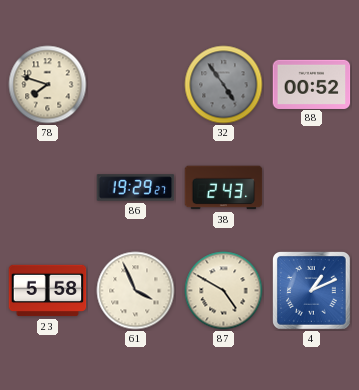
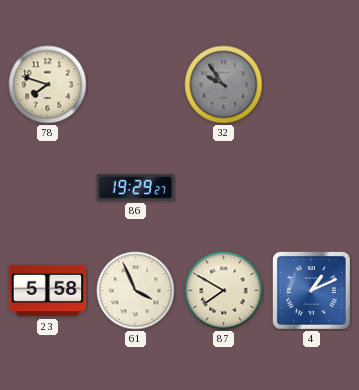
32: 4:54 -> 9:54 (224, 85)
88: 00:52 -> none (312, 84)
38: 2:43 -> none (224, 188)
87: 4:50 -> 7:50 (224, 291)
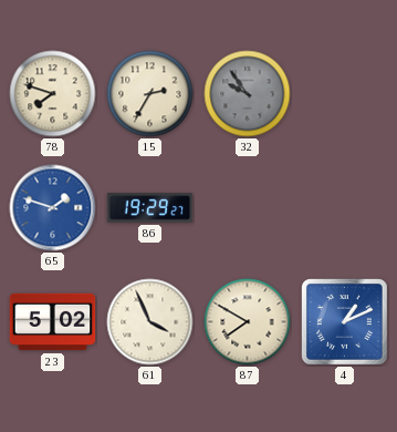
15: none -> 2:35 (150, 94)
65: none -> 1:48 (53, 208)
23: 5:58 -> 5:02 (53, 322)
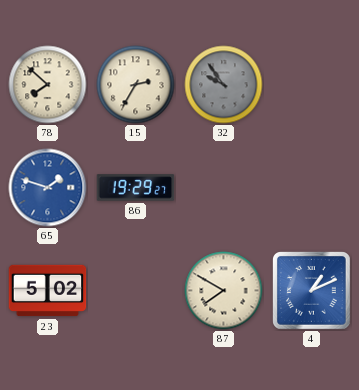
78: 7:48 -> 7:52 (48, 85)
61: 3:56 -> none (150, 322)
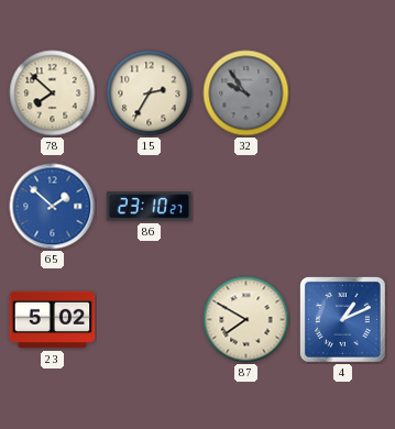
65: 1:48 -> 1:52 (53, 207)
86: 19:29 -> 23:10 (150, 207)
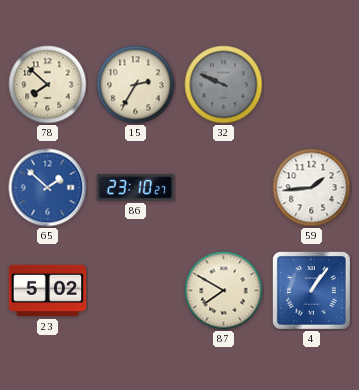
32: 9:54 -> 9:49 (224, 85)
59: none -> 1:44 (312, 188)
4: 1:11 -> 1:06 (312, 291)
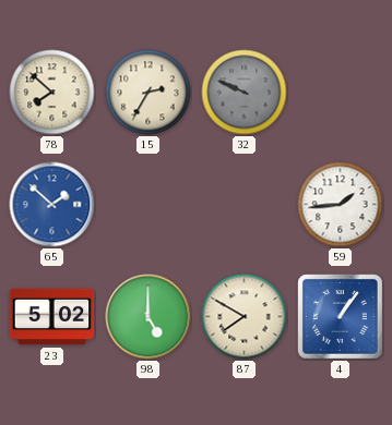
86: 23:10 -> none (136, 188)
98: none -> 5:00 (149, 317)
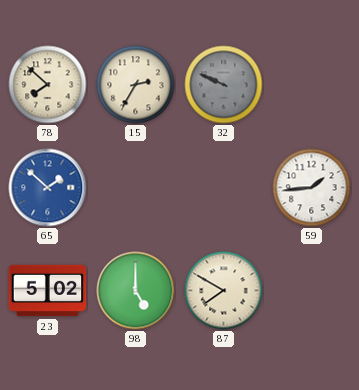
4: 1:06 -> none (341, 317)
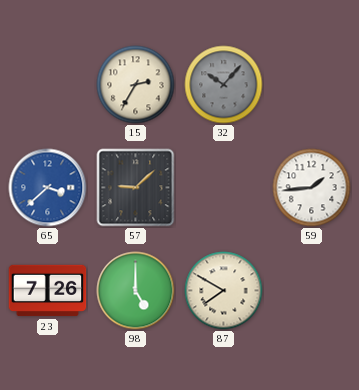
78: 7:52 -> none (48, 85)
32: 9:49 -> 10:07 (224, 85)
65: 1:52 -> 3:38 (48, 188)
57: none -> 9:08 (136, 188)
23: 5:02 -> 7:26 (48, 291)
